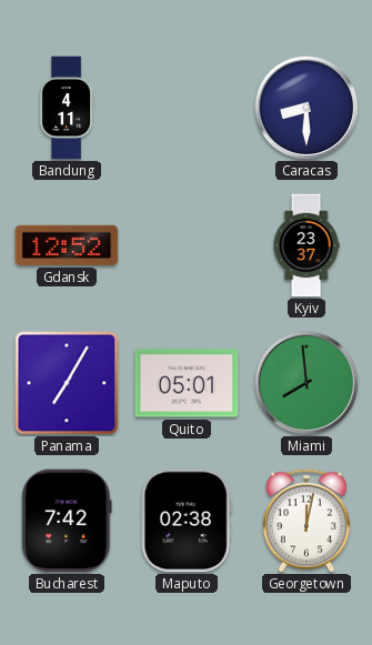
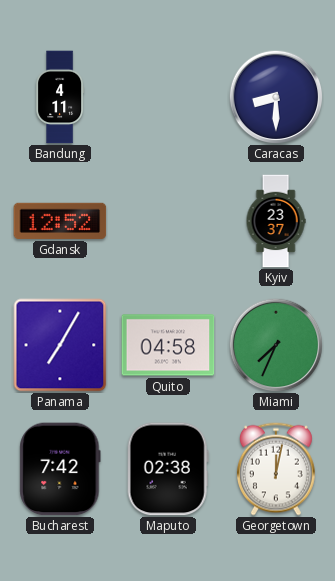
Quito: 05:01 -> 04:58 (168, 345)
Miami: 7:59 -> 7:34 (276, 345)
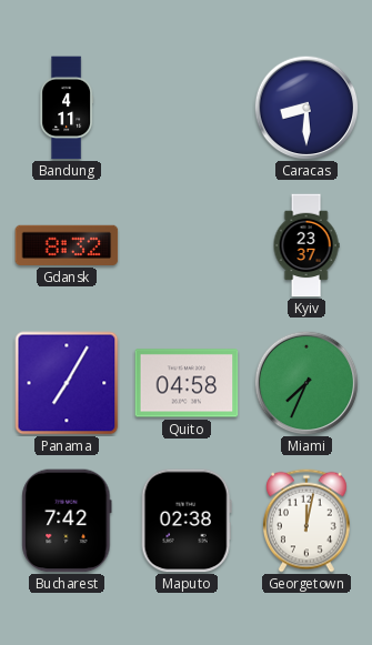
Gdansk: 12:52 -> 8:32 (67, 245)
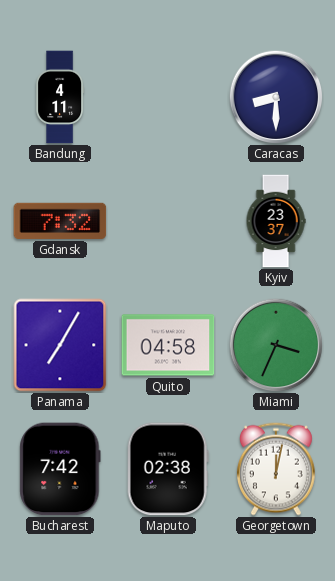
Gdansk: 8:32 -> 7:32 (60, 221)
Miami: 7:34 -> 3:34 (276, 345)
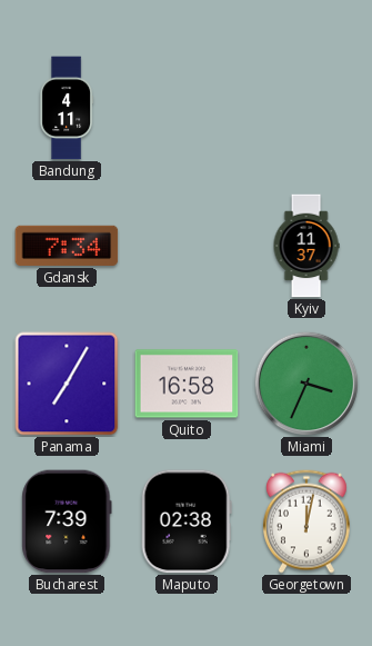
Caracas: 8:30 -> none (276, 97)
Gdansk: 7:32 -> 7:34 (67, 246)
Kyiv: 23:37 -> 11:37 (306, 246)
Quito: 04:58 -> 16:58 (187, 384)
Bucharest: 7:42 -> 7:39 (67, 521)
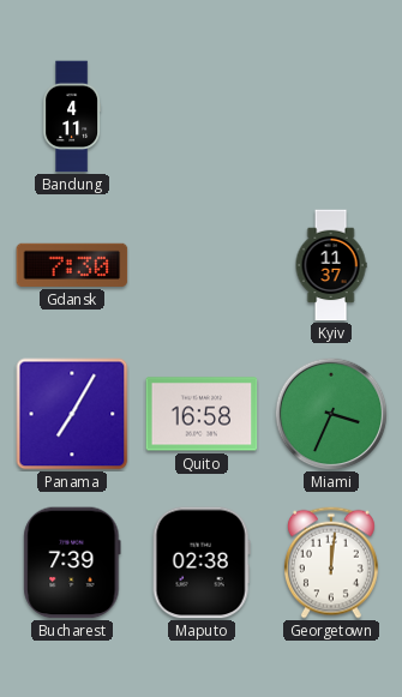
Gdansk: 7:34 -> 7:30 (72, 265)
Georgetown: 12:02 -> 12:01 (331, 563)
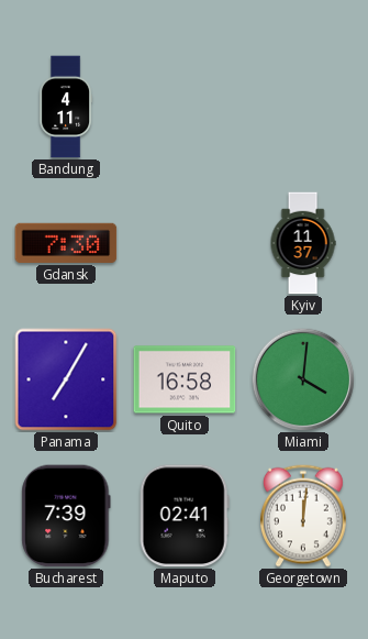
Miami: 3:34 -> 4:01 (303, 379)
Maputo: 02:38 -> 02:41 (185, 516)
